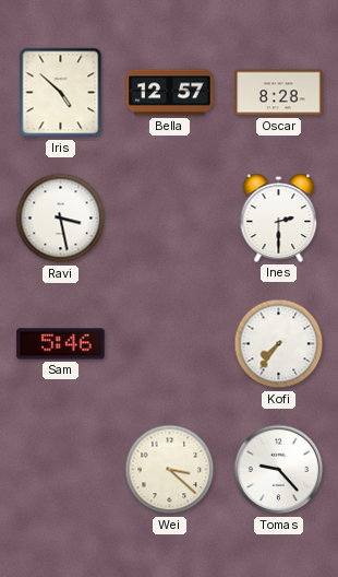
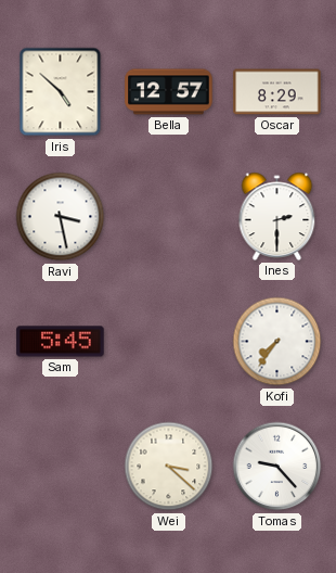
Oscar: 8:28 -> 8:29 (277, 92)
Sam: 5:46 -> 5:45 (61, 342)
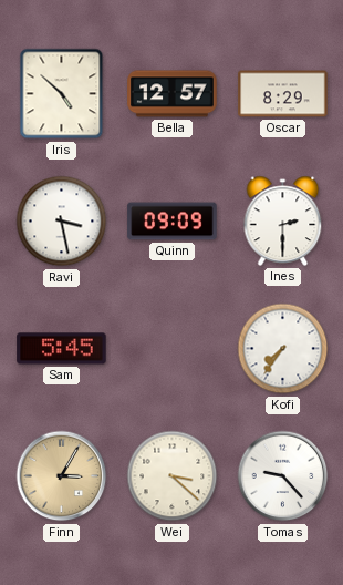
Quinn: none -> 09:09 (173, 222)
Finn: none -> 3:05 (62, 476)
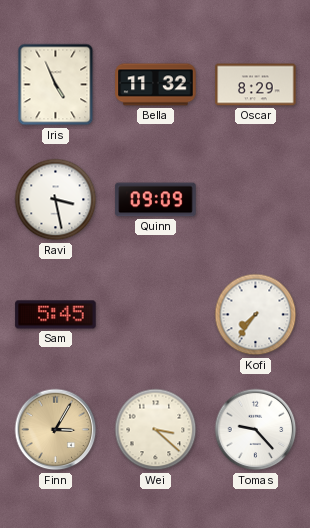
Iris: 4:52 -> 4:56 (56, 85)
Bella: 12:57 -> 11:32 (156, 85)
Ines: 2:30 -> none (283, 220)
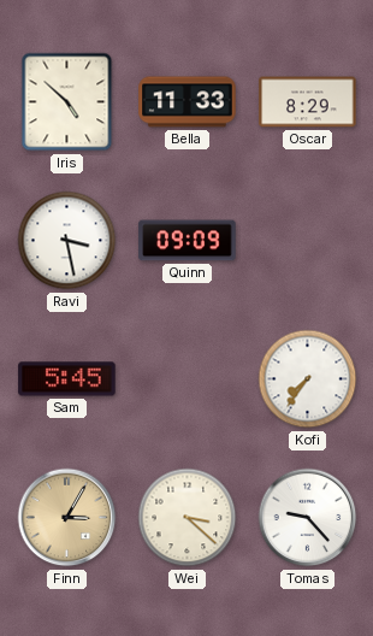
Iris: 4:56 -> 4:52 (67, 102)
Bella: 11:32 -> 11:33 (188, 102)
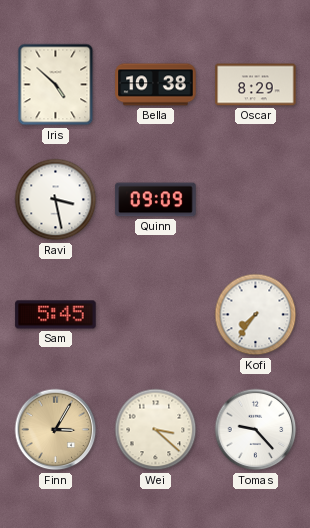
Bella: 11:33 -> 10:38 (156, 85)
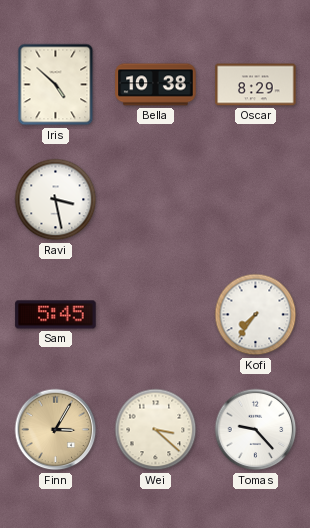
Quinn: 09:09 -> none (156, 200)
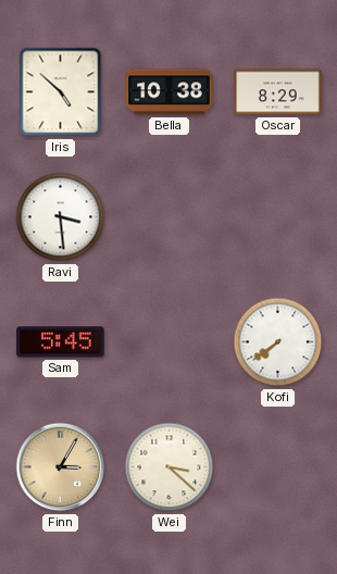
Ravi: 3:28 -> 3:29 (61, 217)
Kofi: 7:36 -> 7:39 (278, 342)
Tomas: 9:23 -> none (256, 430)
